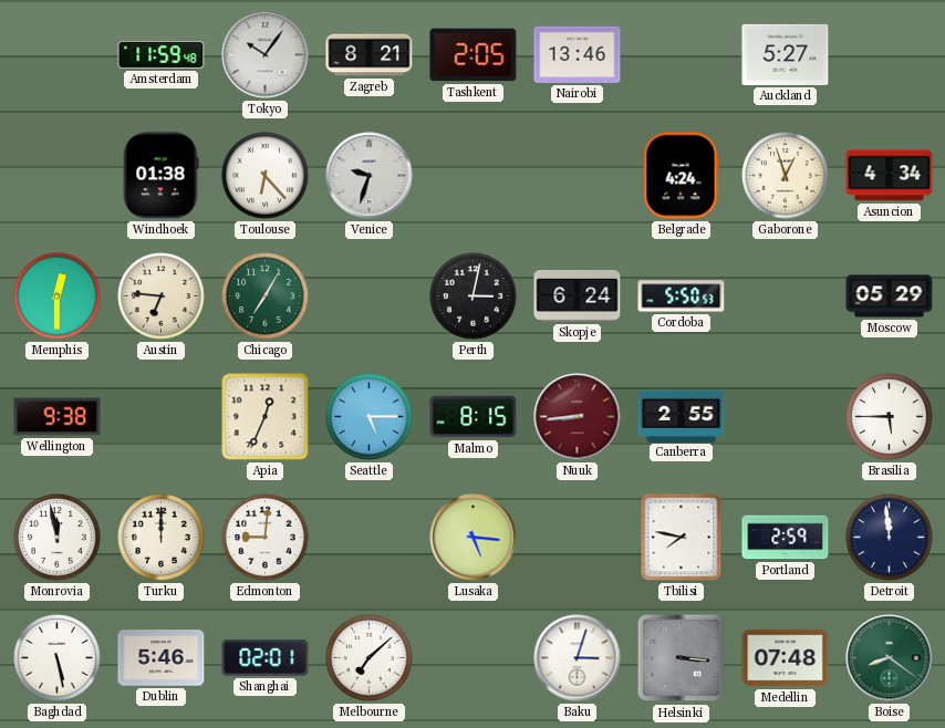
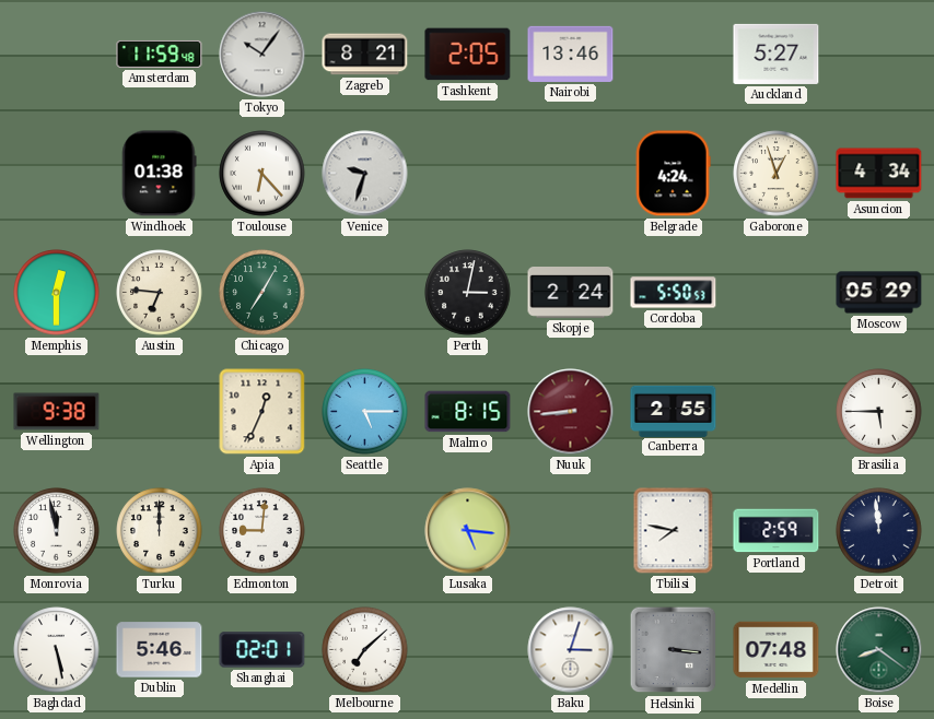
Skopje: 6:24 -> 2:24 (571, 293)
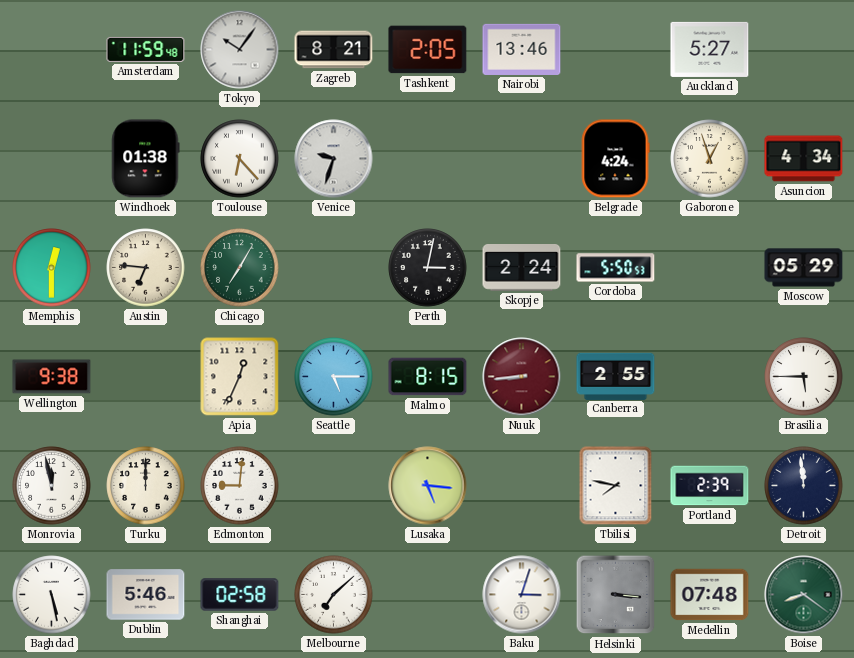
Portland: 2:59 -> 2:39 (710, 486)
Shanghai: 02:01 -> 02:58 (240, 595)
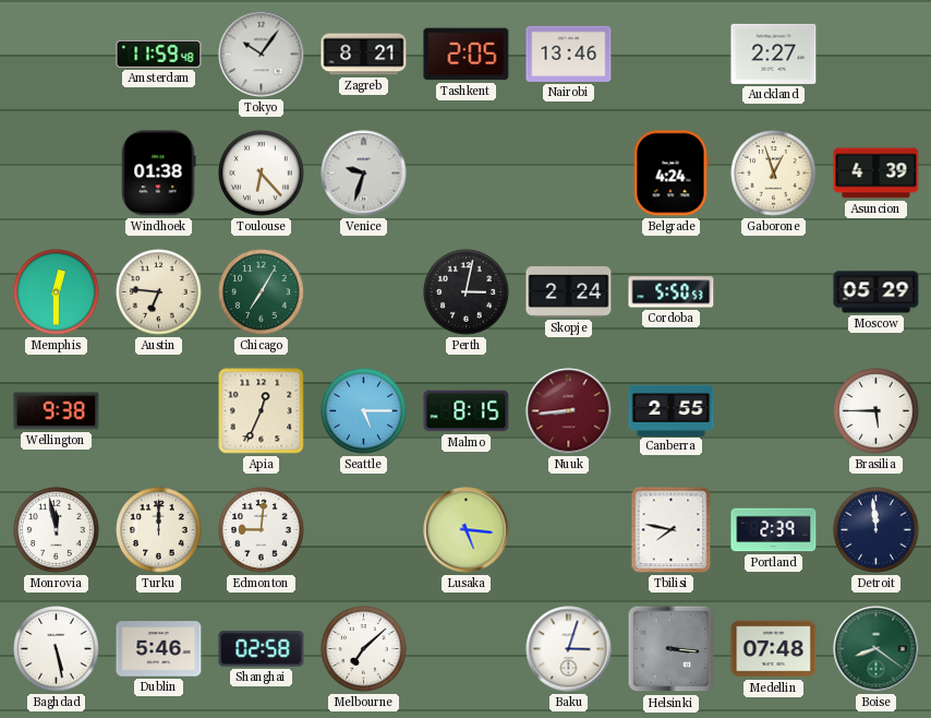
Auckland: 5:27 -> 2:27 (774, 53)
Asuncion: 4:34 -> 4:39 (876, 173)
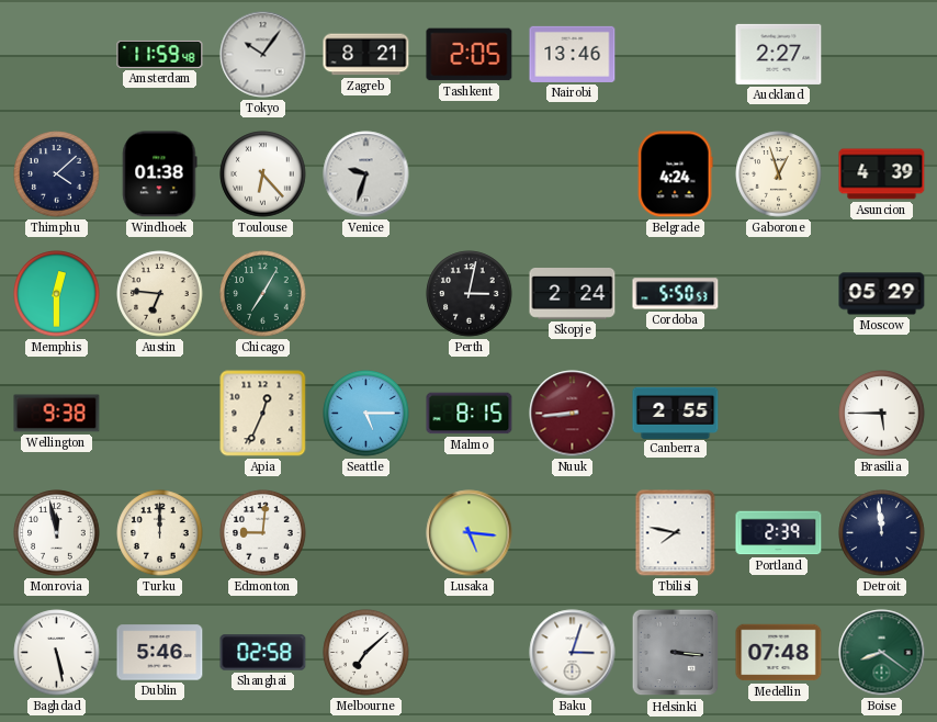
Thimphu: none -> 4:08 (57, 174)
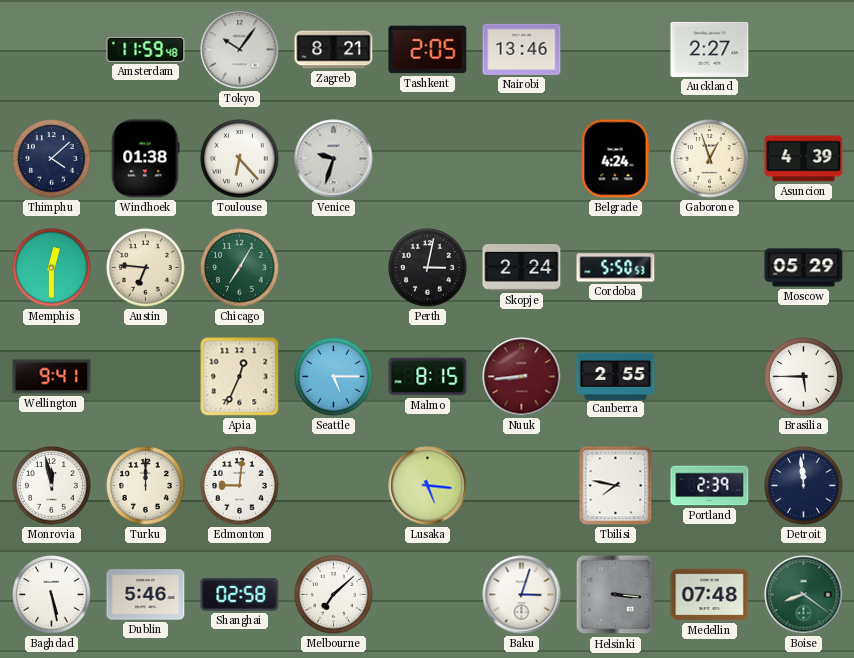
Wellington: 9:38 -> 9:41 (52, 377)
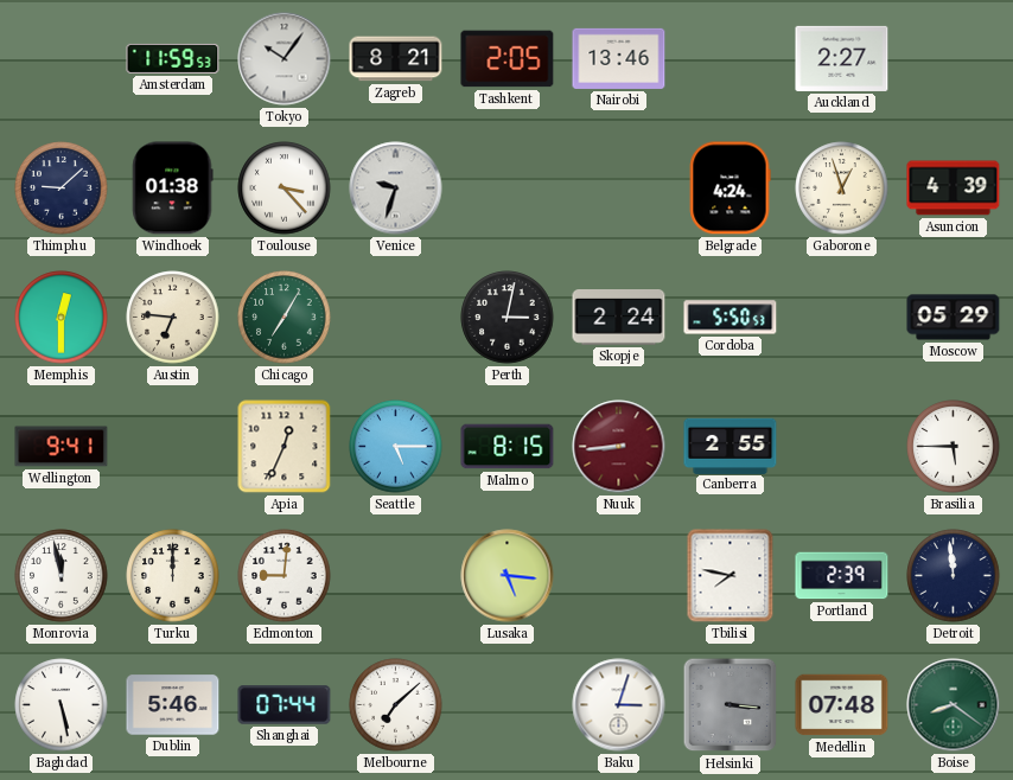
Amsterdam: 11:59:48 -> 11:59:53 (173, 58)
Thimphu: 4:08 -> 9:08 (62, 188)
Toulouse: 6:23 -> 3:23 (285, 188)
Shanghai: 02:58 -> 07:44 (285, 705)
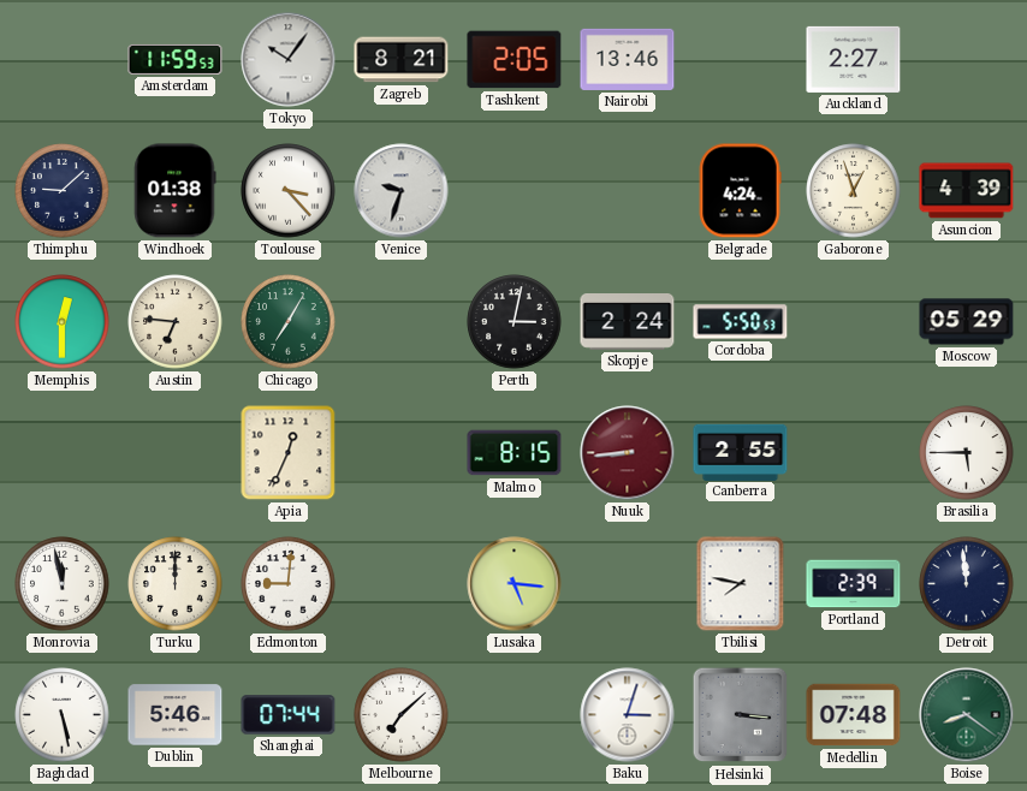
Wellington: 9:41 -> none (62, 447)
Seattle: 5:15 -> none (396, 447)
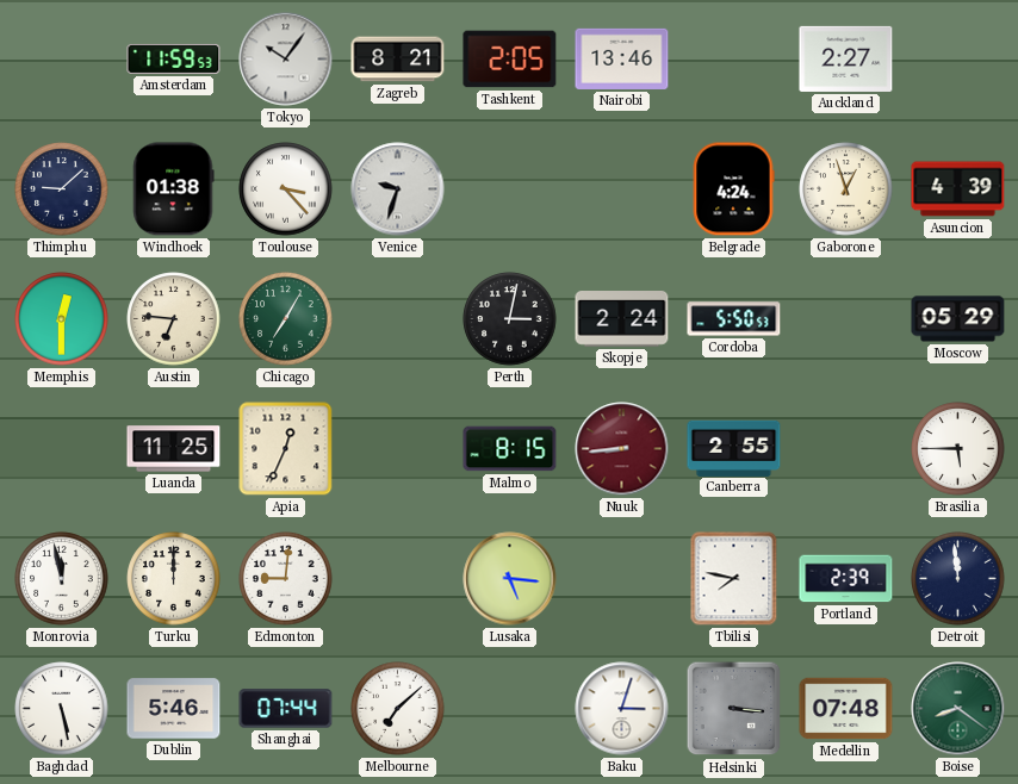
Luanda: none -> 11:25 (174, 449)
